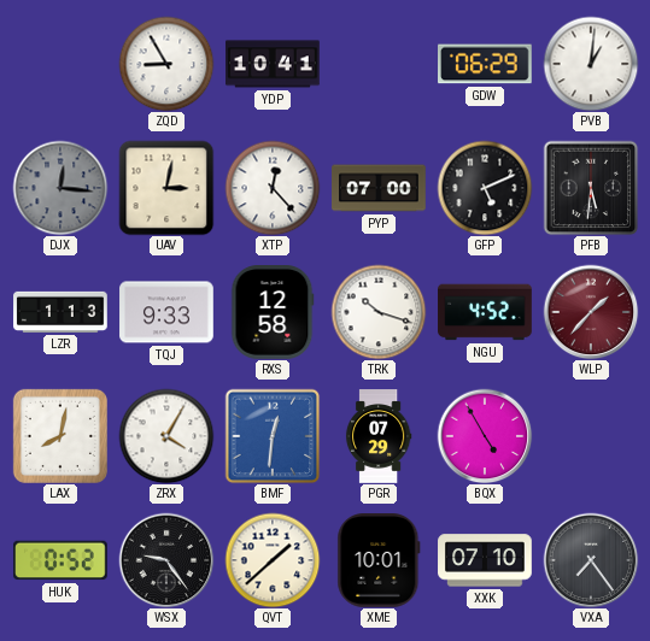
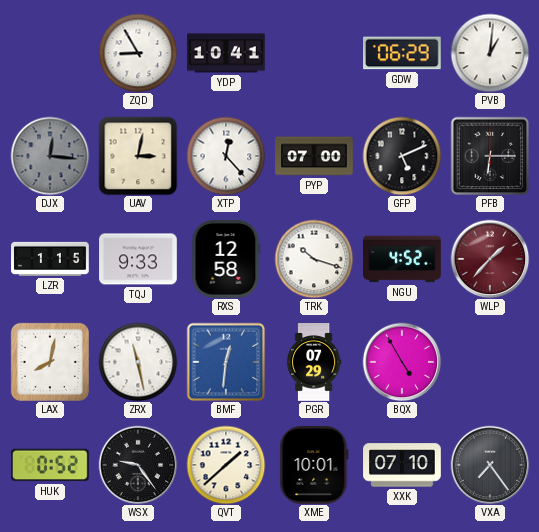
PFB: 5:31 -> 6:15 (490, 156)
LZR: 1:13 -> 1:15 (50, 259)
ZRX: 4:05 -> 11:28 (138, 362)
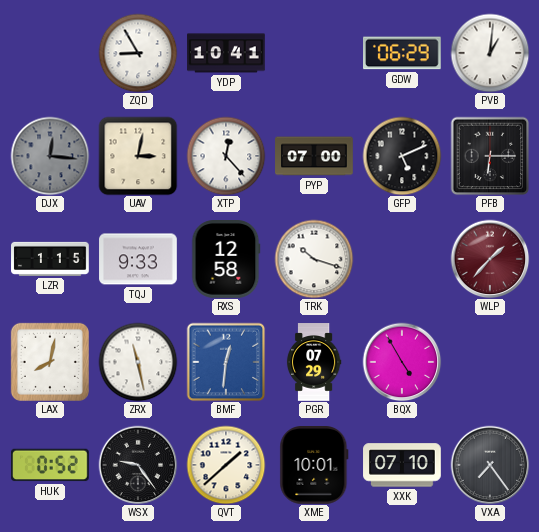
NGU: 4:52 -> none (402, 259)
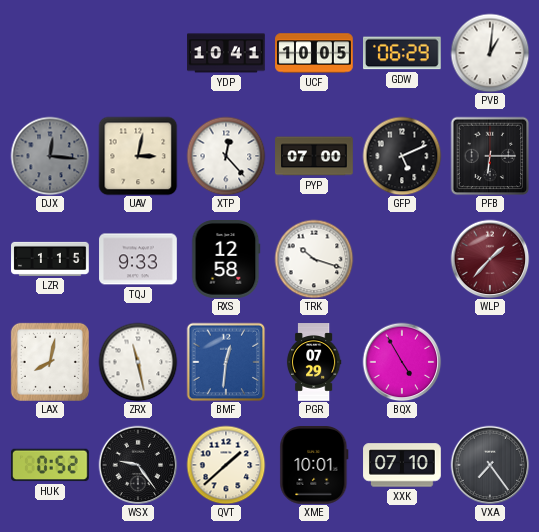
ZQD: 8:55 -> none (138, 53)
UCF: none -> 10:05 (314, 53)
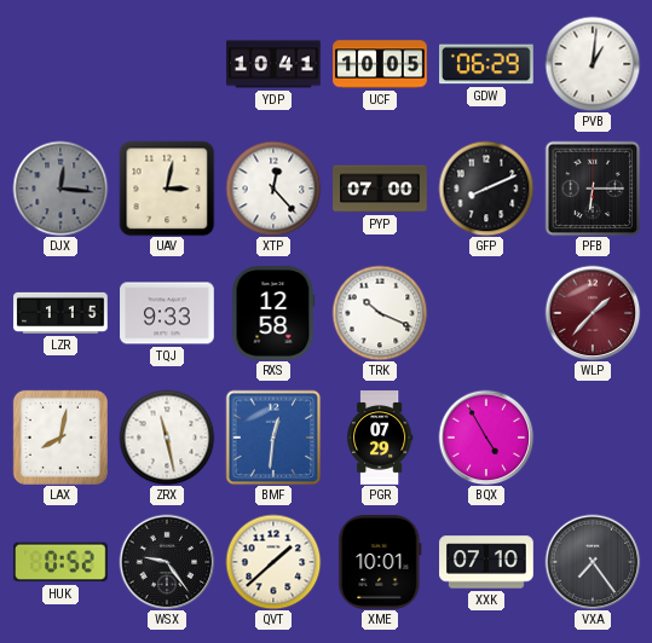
GFP: 5:11 -> 8:11 (486, 189)
TRK: 10:18 -> 10:19 (380, 313)
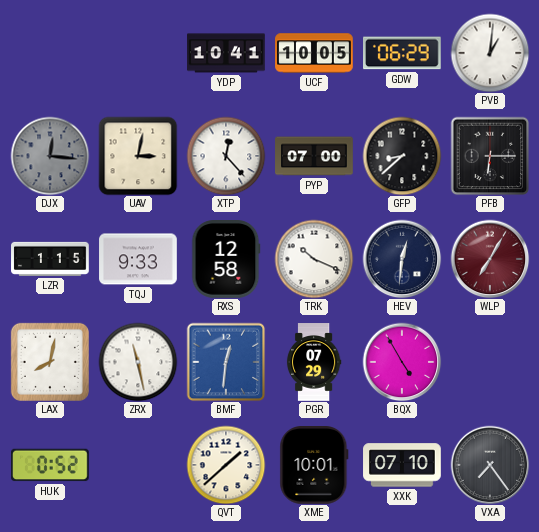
GFP: 8:11 -> 8:38 (402, 156)
HEV: none -> 12:31 (402, 259)
WLP: 1:37 -> 7:05 (490, 259)
WSX: 9:24 -> none (167, 562)
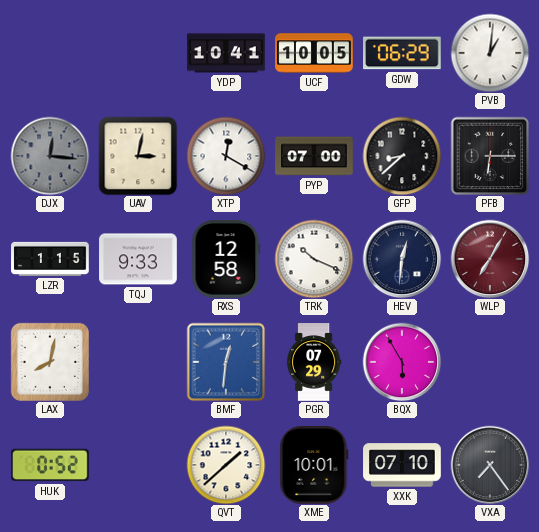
XTP: 12:23 -> 12:20 (226, 156)
ZRX: 11:28 -> none (138, 362)
BQX: 4:55 -> 5:55 (402, 362)
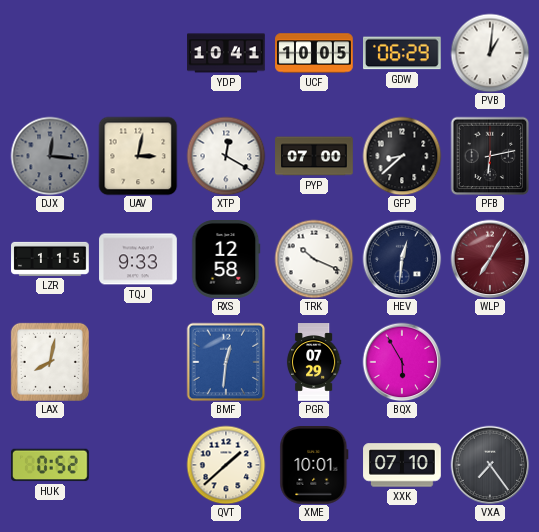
PFB: 6:15 -> 6:13 (490, 156)
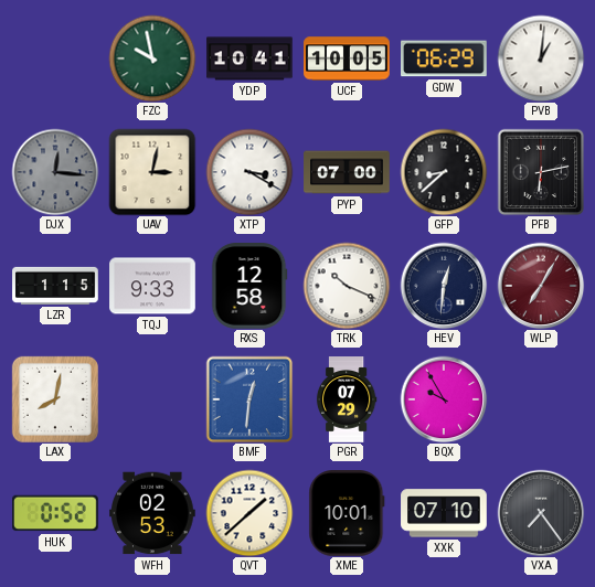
FZC: none -> 9:58 (152, 58)
XTP: 12:20 -> 3:20 (249, 172)
BQX: 5:55 -> 9:55 (444, 399)
WFH: none -> 02:53 (153, 513)
